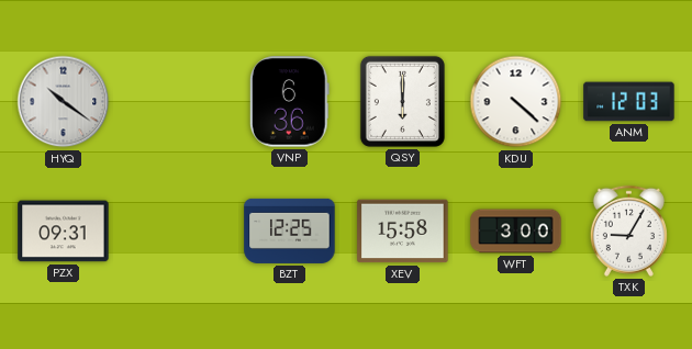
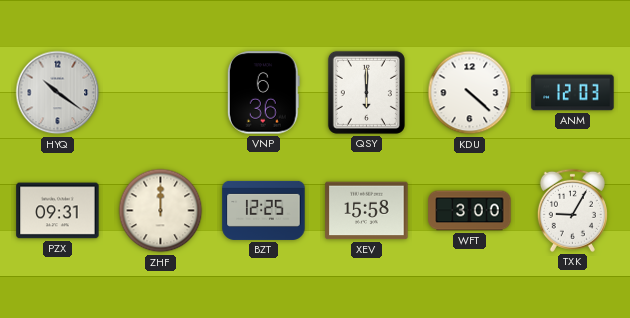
ZHF: none -> 12:00 (161, 211)
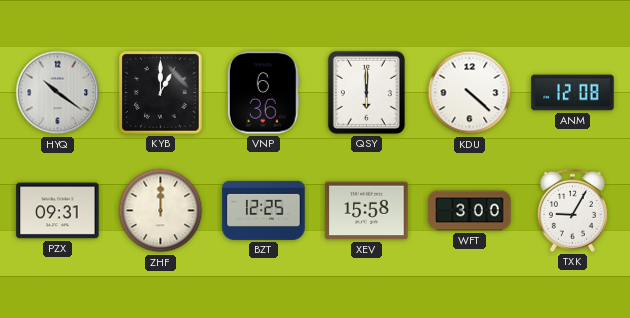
KYB: none -> 1:00 (161, 93)
ANM: 12:03 -> 12:08 (573, 93)
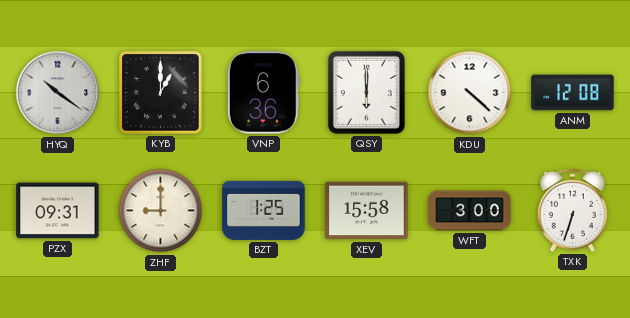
ZHF: 12:00 -> 9:00 (161, 211)
BZT: 12:25 -> 1:25 (264, 210)
TXK: 9:05 -> 6:33 (572, 210)
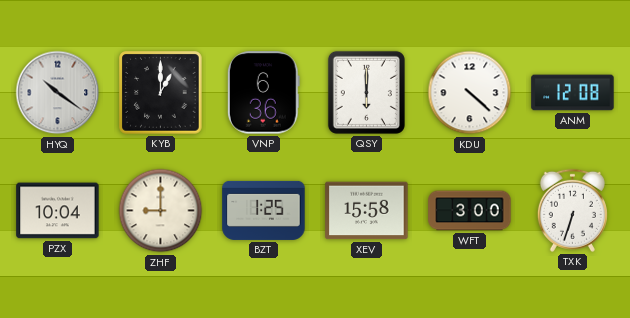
PZX: 09:31 -> 10:04 (58, 211)
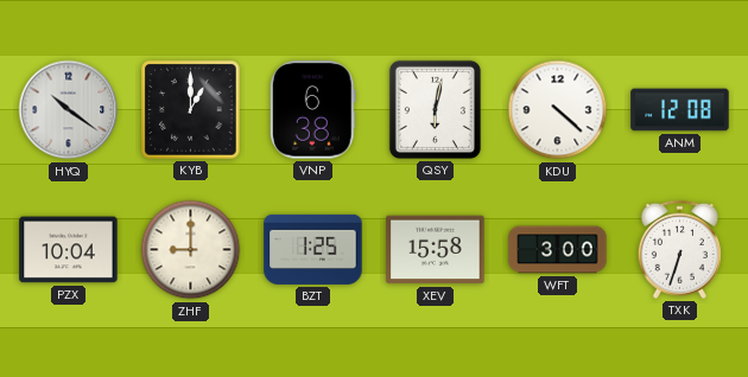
VNP: 6:36 -> 6:38 (312, 110)
QSY: 6:00 -> 6:02 (435, 109)
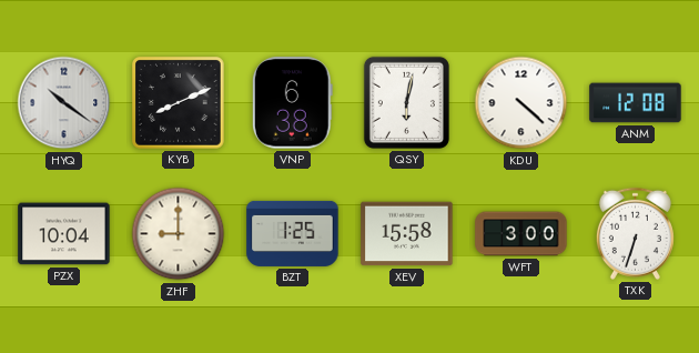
KYB: 1:00 -> 8:11 (179, 103)
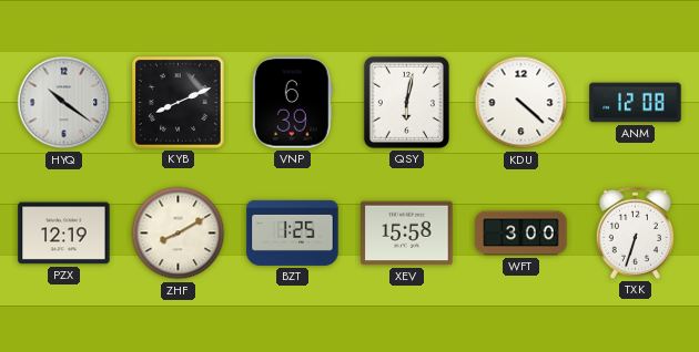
VNP: 6:38 -> 6:39 (292, 103)
PZX: 10:04 -> 12:19 (64, 234)
ZHF: 9:00 -> 8:10 (179, 234)
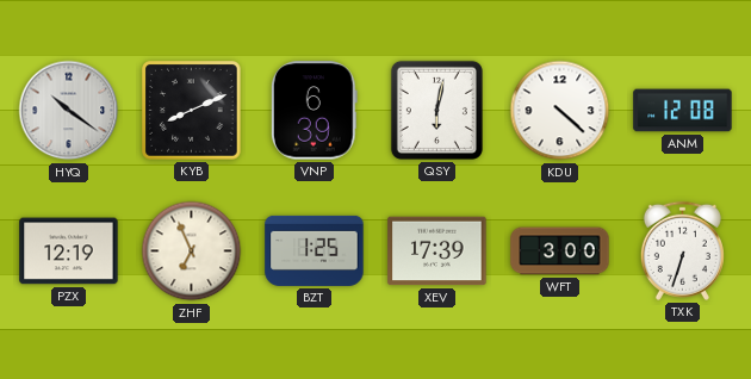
ZHF: 8:10 -> 6:56 (192, 251)
XEV: 15:58 -> 17:39 (437, 251)
